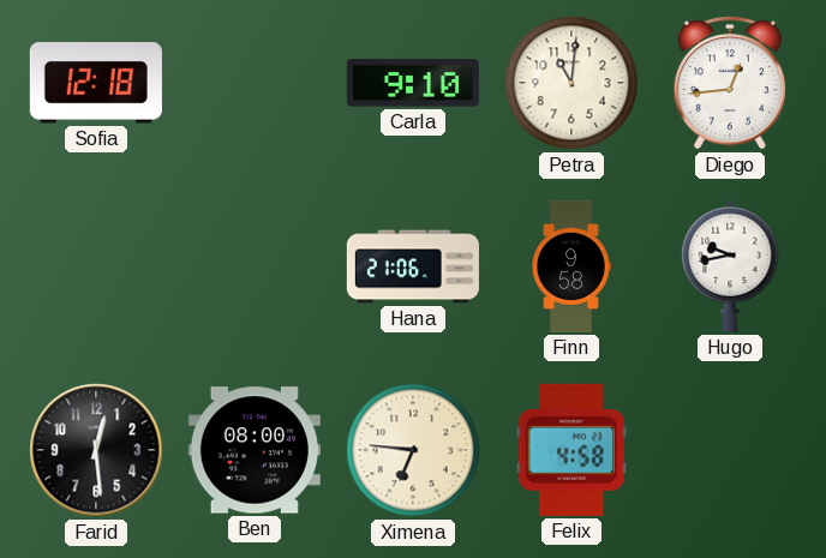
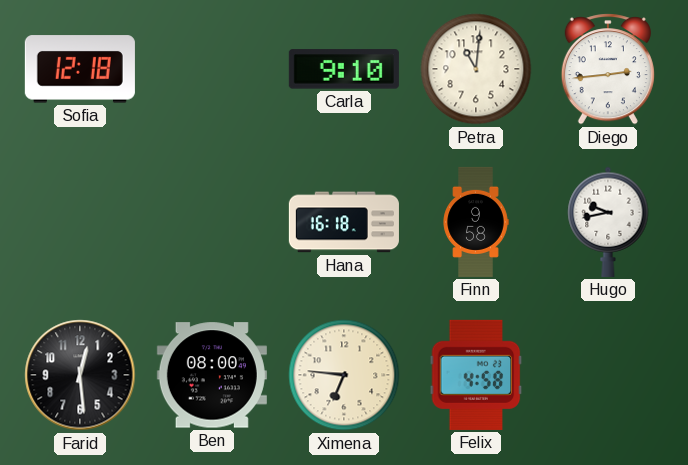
Diego: 12:44 -> 2:44 (608, 69)
Hana: 21:06 -> 16:18 (344, 222)
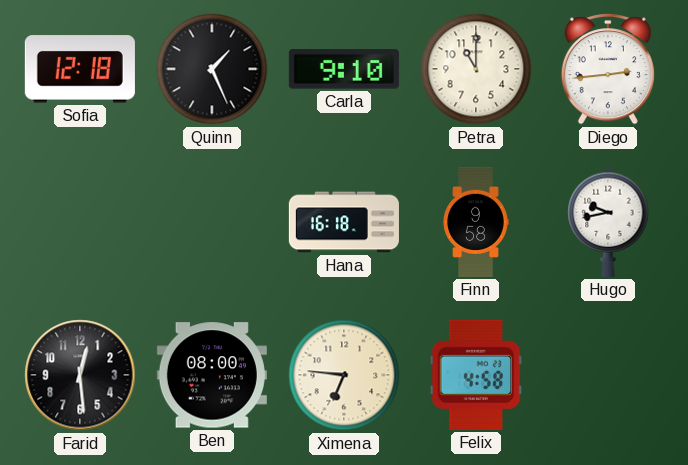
Quinn: none -> 1:26 (212, 69)
Petra: 11:01 -> 11:00 (476, 69)
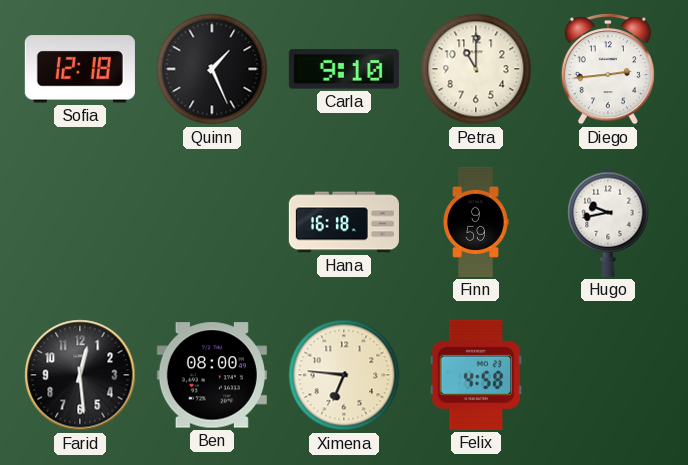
Finn: 9:58 -> 9:59 (476, 222)
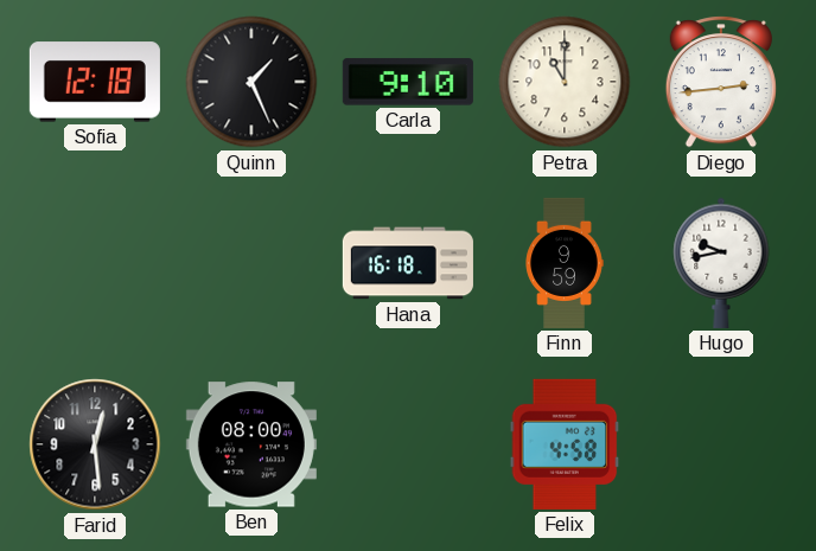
Ximena: 6:46 -> none (344, 375)
